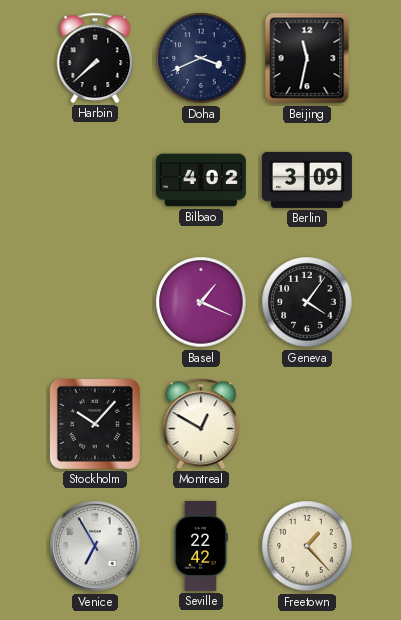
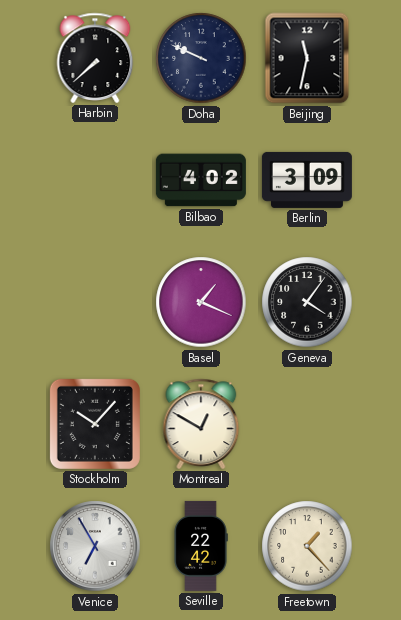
Doha: 3:41 -> 9:49 (201, 58)
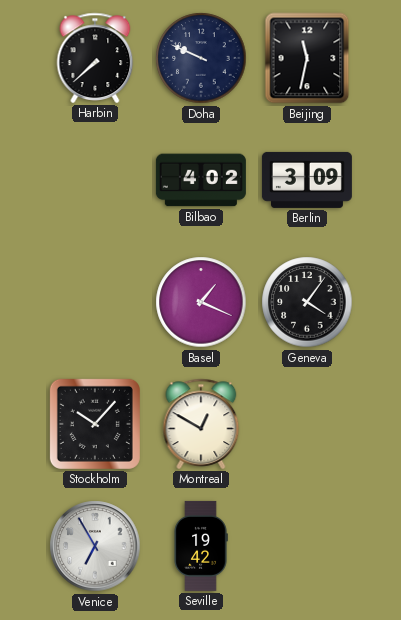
Seville: 22:42 -> 19:42 (201, 546)
Freetown: 1:23 -> none (307, 546)
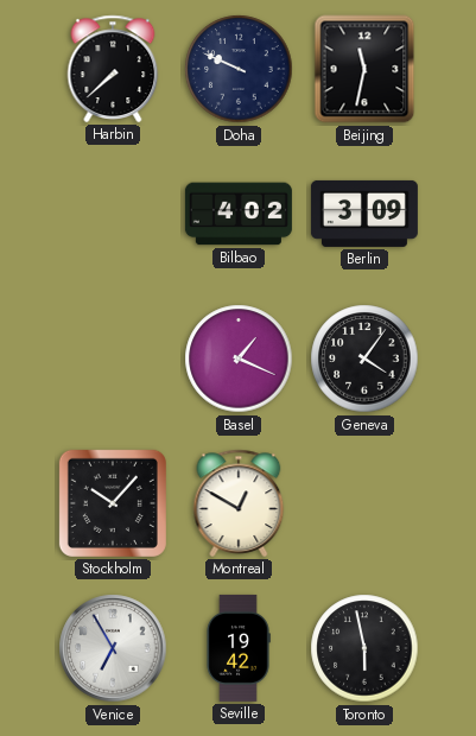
Toronto: none -> 5:58 (364, 648)
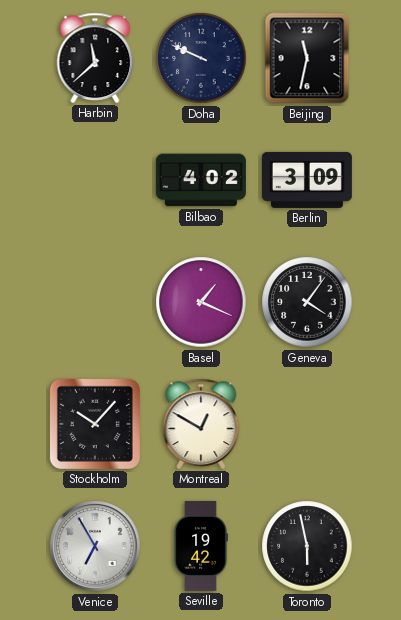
Harbin: 7:38 -> 11:38 (95, 58)
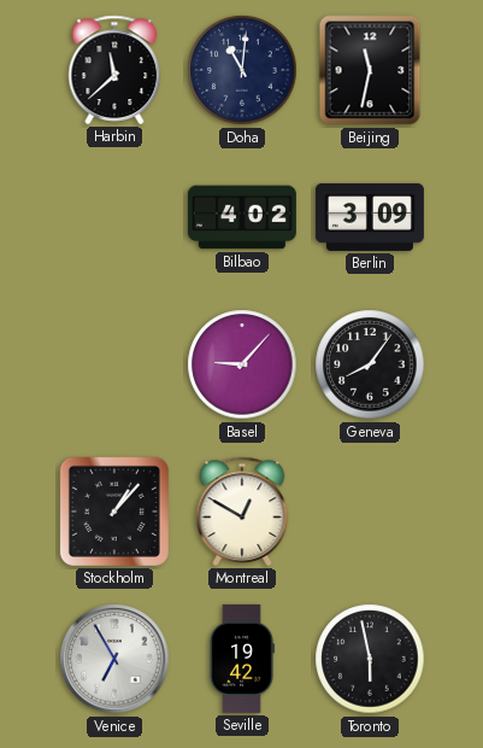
Doha: 9:49 -> 11:01 (242, 70)
Basel: 1:19 -> 9:07 (242, 364)
Geneva: 4:06 -> 8:06 (370, 364)
Stockholm: 10:07 -> 1:07 (114, 512)
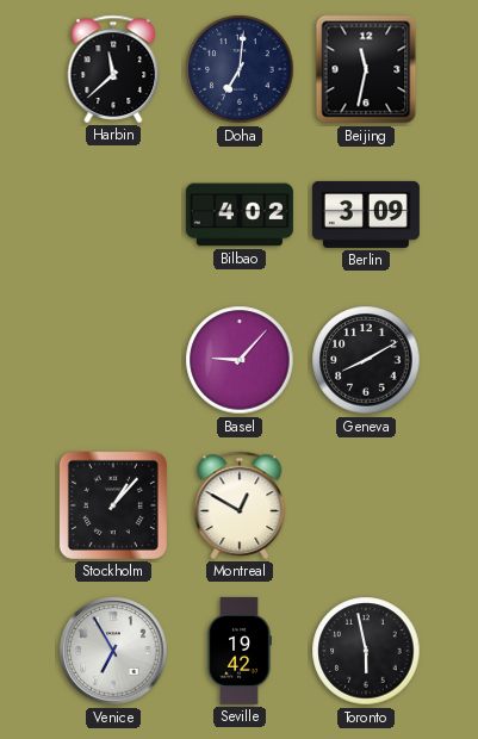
Doha: 11:01 -> 7:01 (240, 69)
Geneva: 8:06 -> 8:10 (366, 360)
